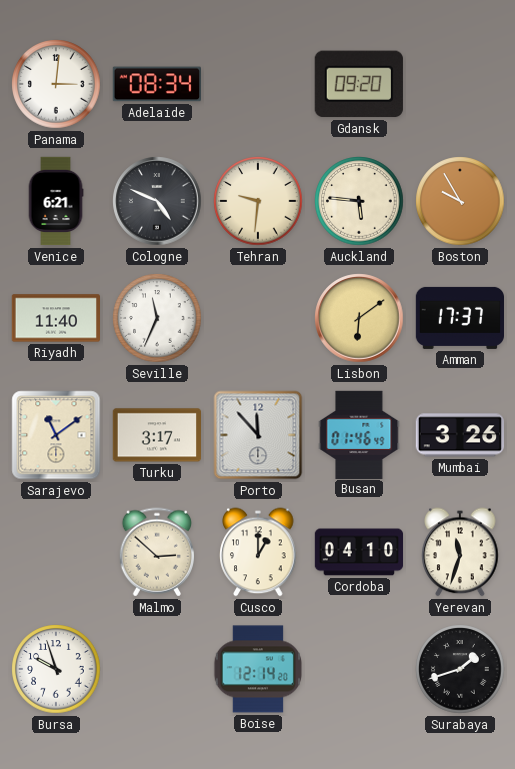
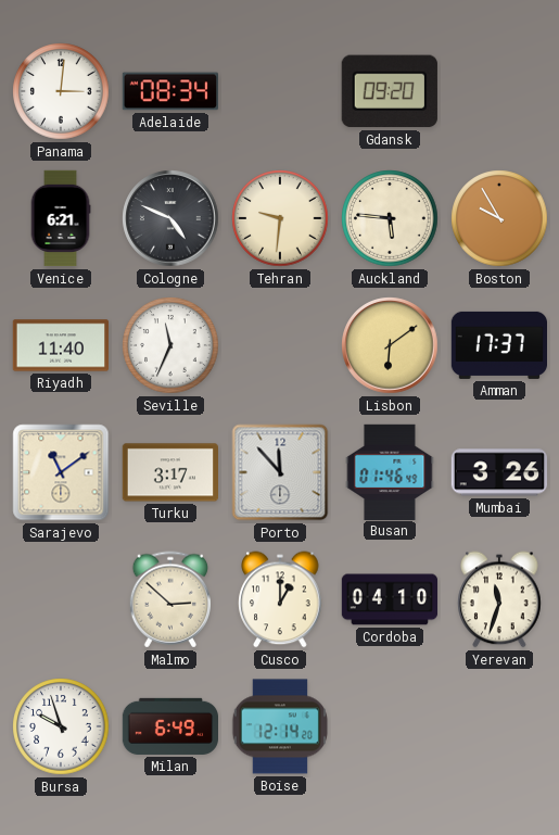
Milan: none -> 6:49 (169, 726)
Surabaya: 1:42 -> none (460, 669)
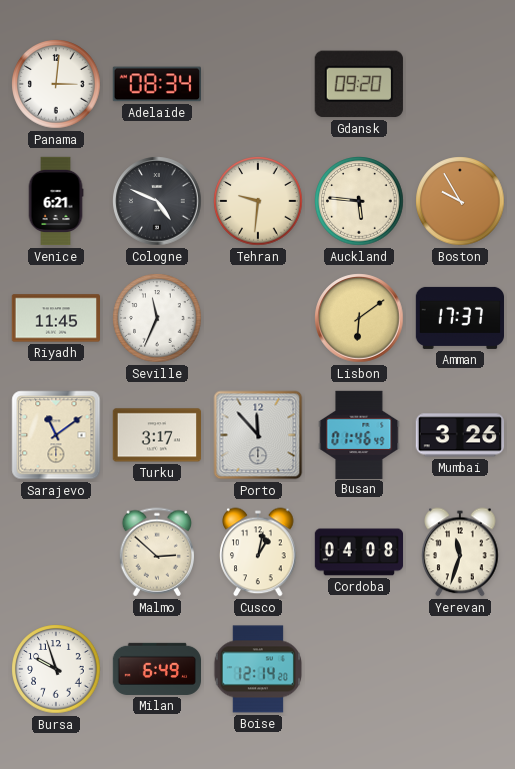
Riyadh: 11:40 -> 11:45 (55, 318)
Cusco: 1:00 -> 1:02 (258, 552)
Cordoba: 04:10 -> 04:08 (359, 552)
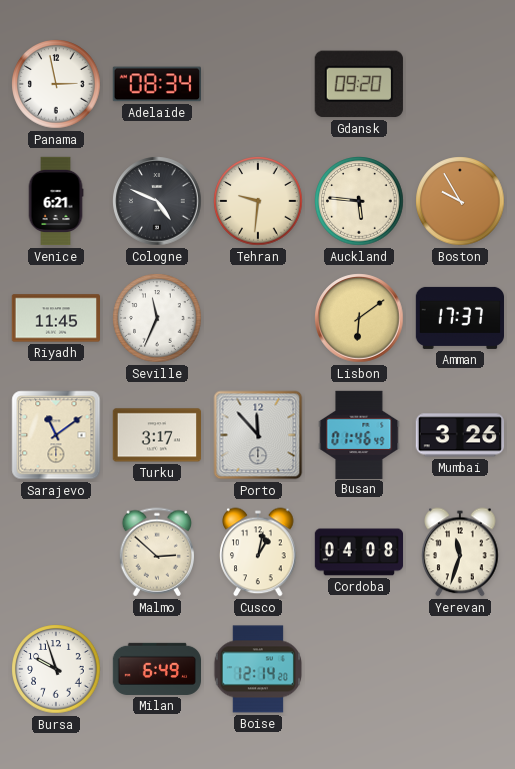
Panama: 3:01 -> 2:58 (56, 84)
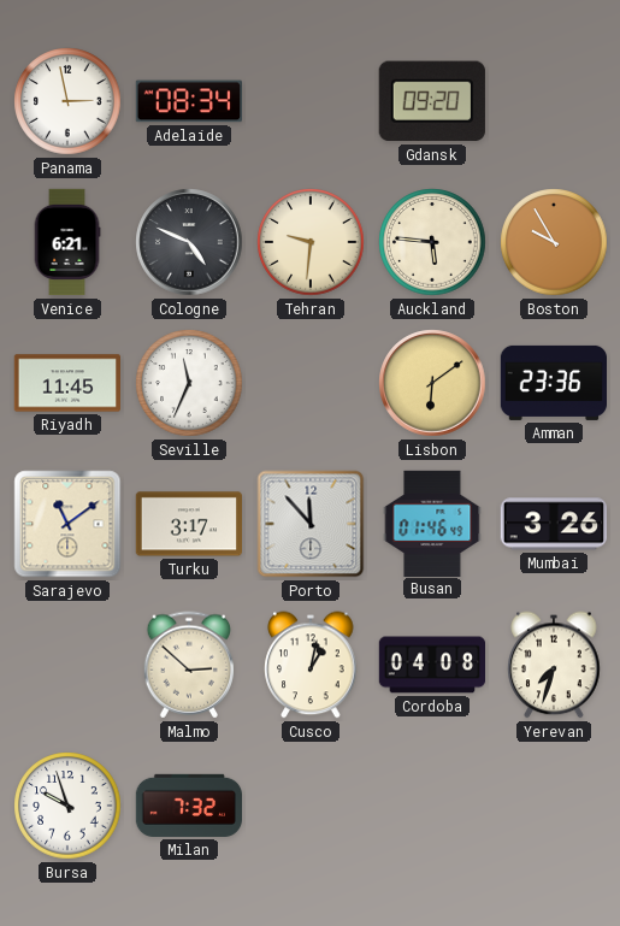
Amman: 17:37 -> 23:36 (554, 383)
Yerevan: 11:33 -> 7:33 (554, 665)
Milan: 6:49 -> 7:32 (188, 806)
Boise: 12:14 -> none (258, 669)
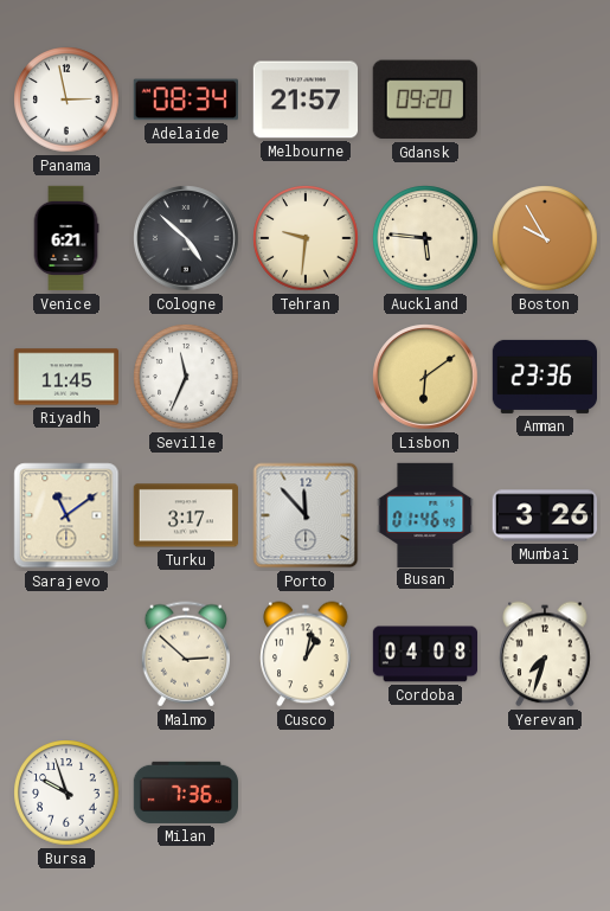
Melbourne: none -> 21:57 (304, 100)
Cologne: 4:49 -> 4:52 (186, 238)
Milan: 7:32 -> 7:36 (185, 793)
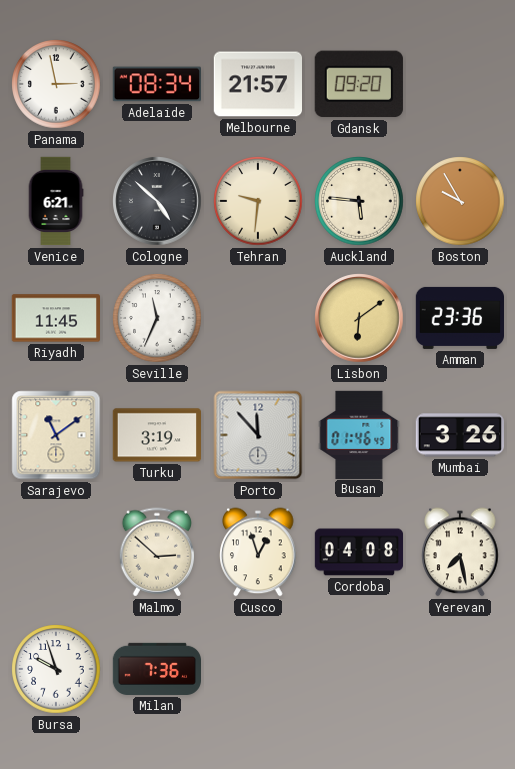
Turku: 3:17 -> 3:19 (156, 435)
Cusco: 1:02 -> 12:57 (258, 552)
Yerevan: 7:33 -> 7:28 (460, 552)
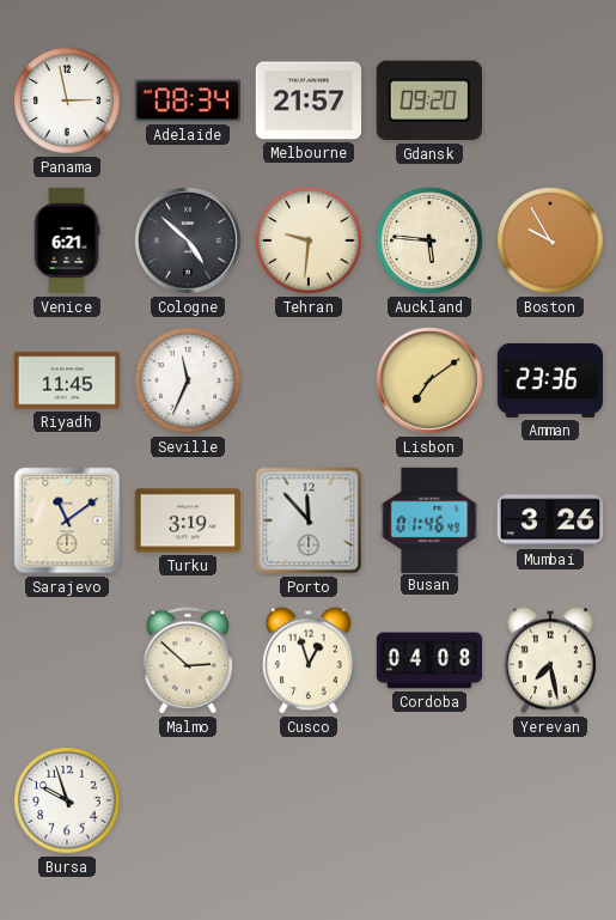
Lisbon: 6:09 -> 7:09 (429, 380)
Milan: 7:36 -> none (156, 669)
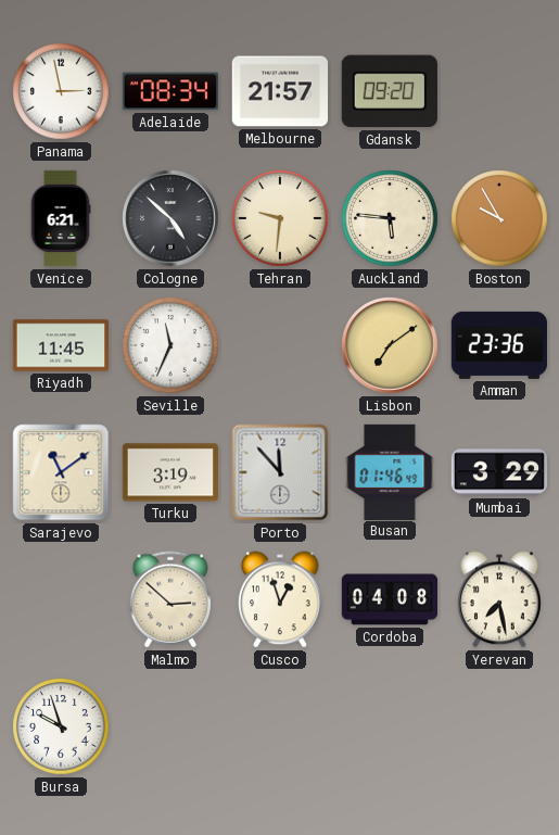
Mumbai: 3:26 -> 3:29 (498, 472)
